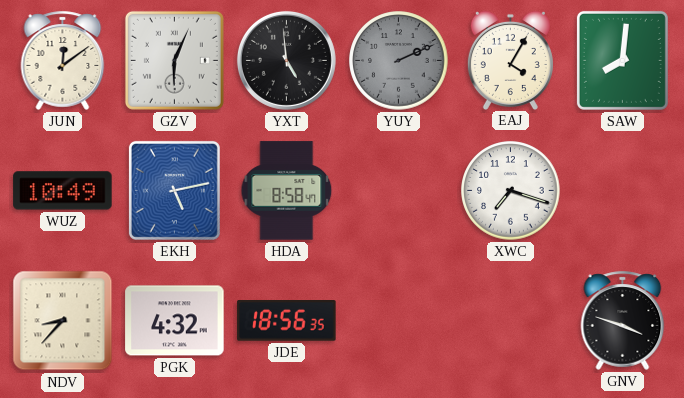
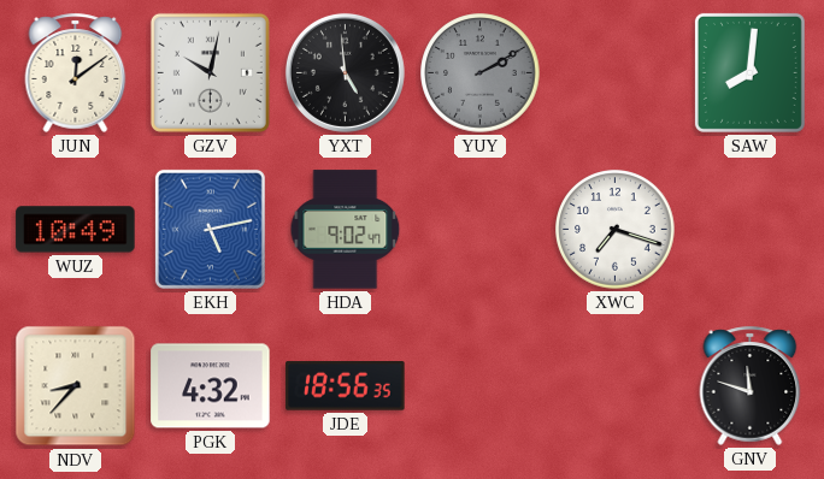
GZV: 6:04 -> 10:02 (210, 72)
YUY: 2:11 -> 2:10 (481, 73)
EAJ: 4:05 -> none (510, 60)
HDA: 8:58 -> 9:02 (346, 230)
GNV: 3:48 -> 11:48 (751, 385)
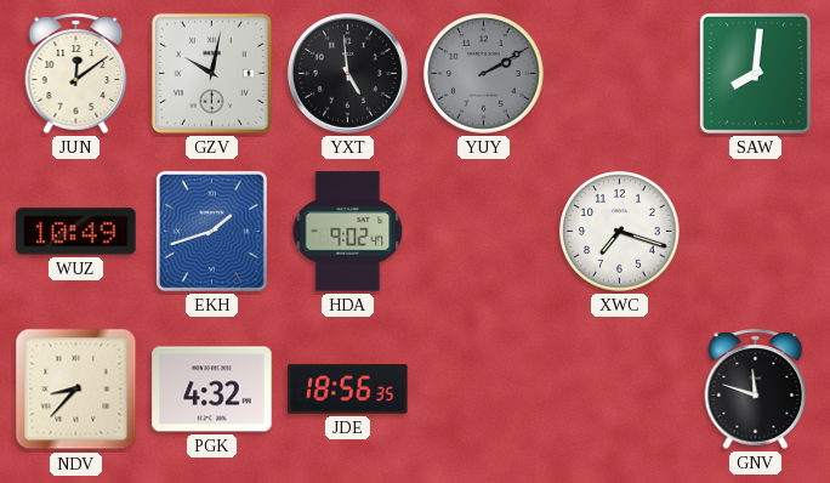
EKH: 5:13 -> 1:42 (211, 231)
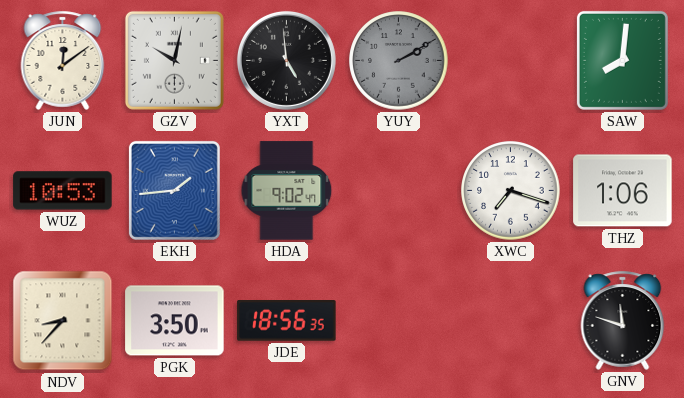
WUZ: 10:49 -> 10:53 (63, 191)
EKH: 1:42 -> 1:44 (174, 190)
THZ: none -> 1:06 (623, 191)
PGK: 4:32 -> 3:50 (175, 321)
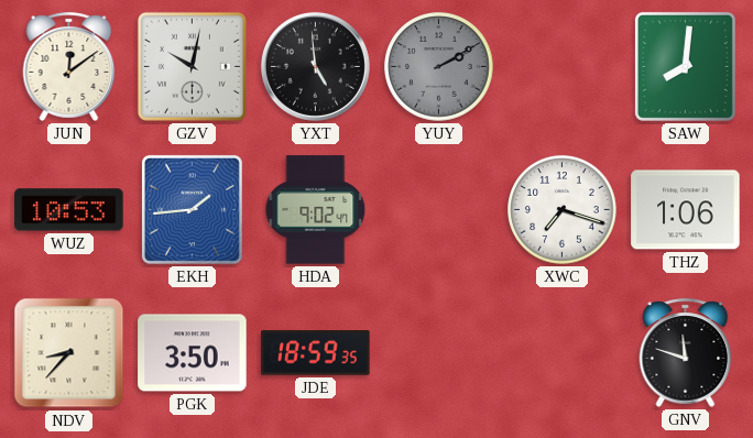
JDE: 18:56 -> 18:59 (316, 353)
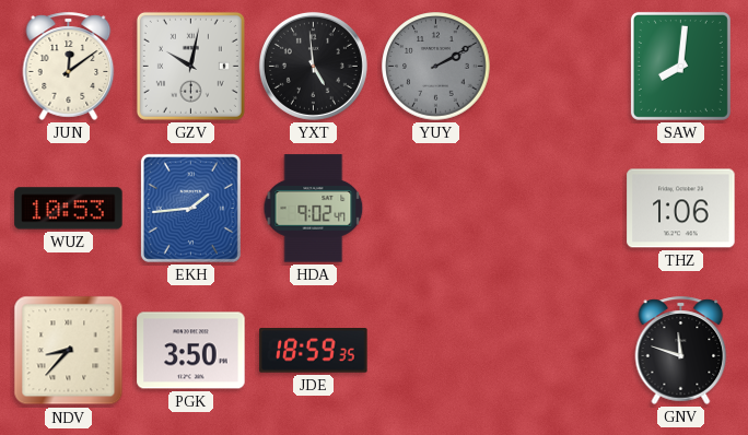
XWC: 7:18 -> none (563, 210)
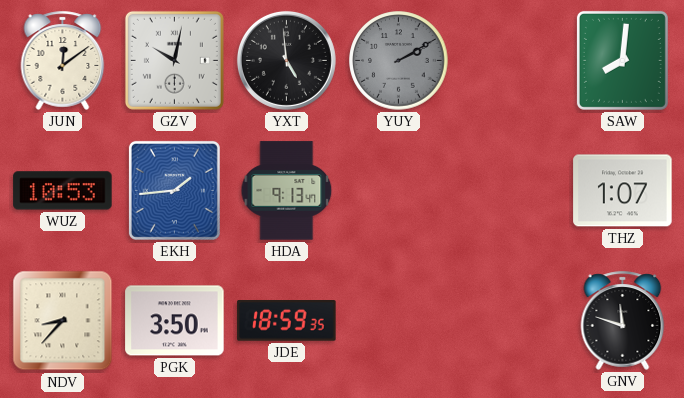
HDA: 9:02 -> 9:13 (287, 191)
THZ: 1:06 -> 1:07 (623, 191)
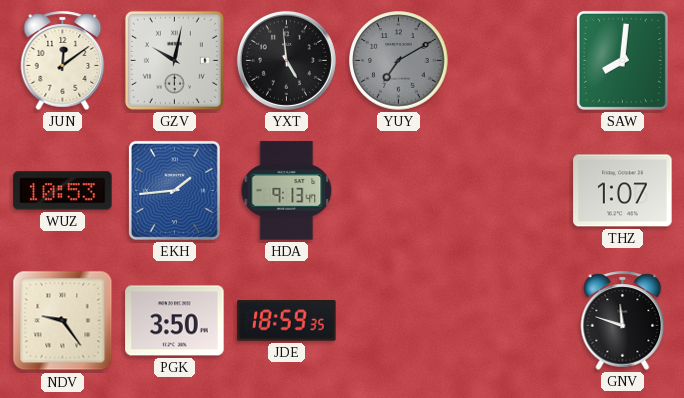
YUY: 2:10 -> 7:10 (399, 61)
NDV: 8:37 -> 9:24 (63, 321)
